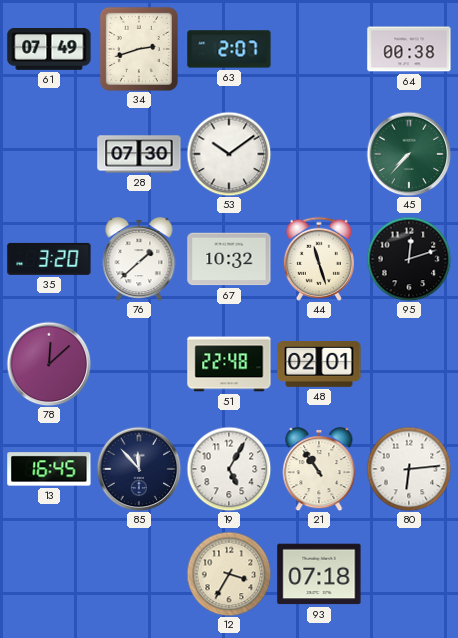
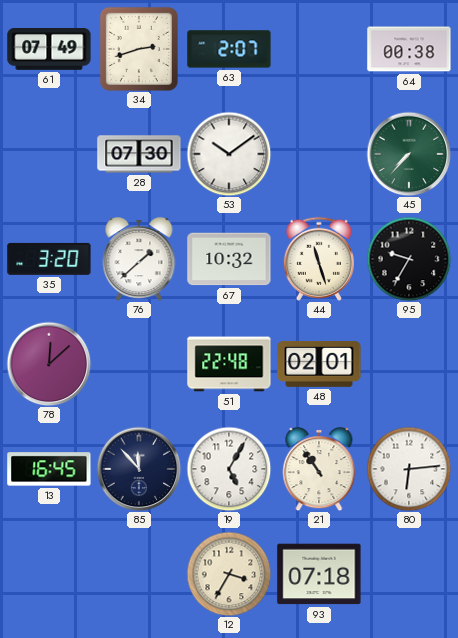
95: 12:12 -> 9:35 (409, 259)
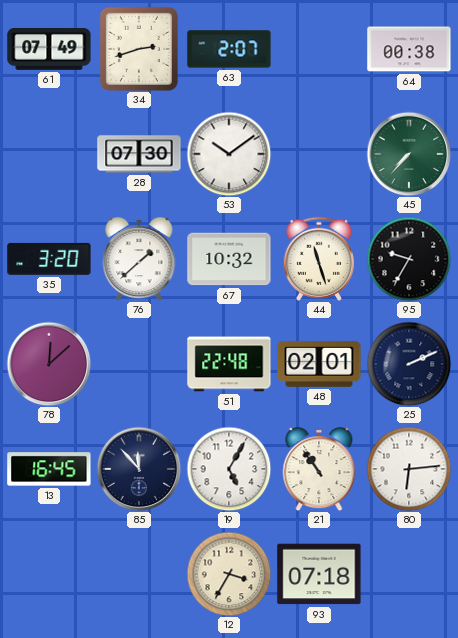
25: none -> 2:11 (409, 364)
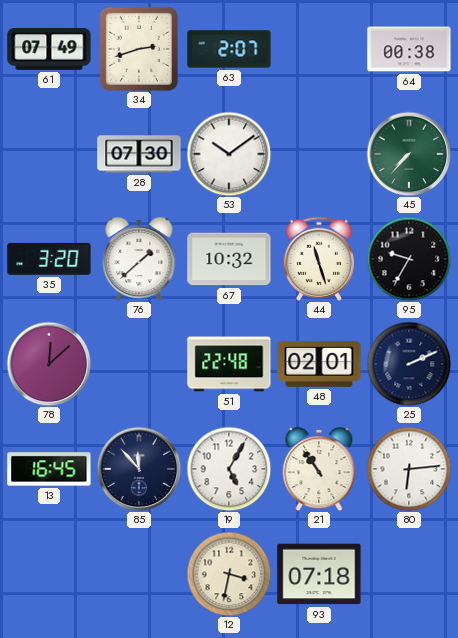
12: 3:35 -> 3:32 (229, 574)
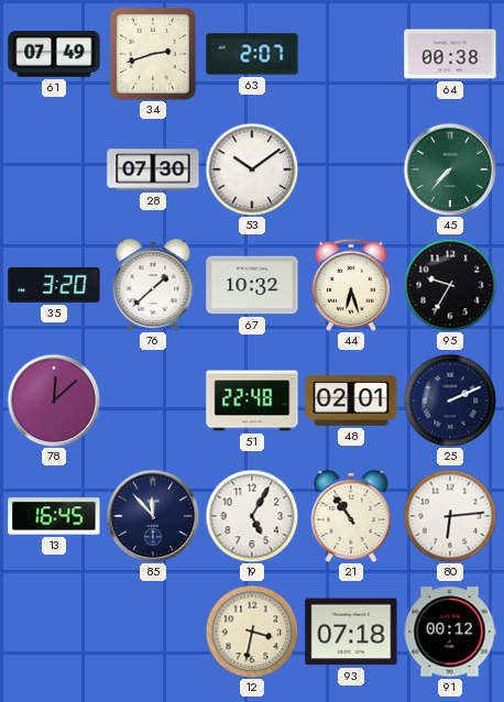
44: 11:27 -> 6:27 (351, 285)
91: none -> 00:12 (450, 632)
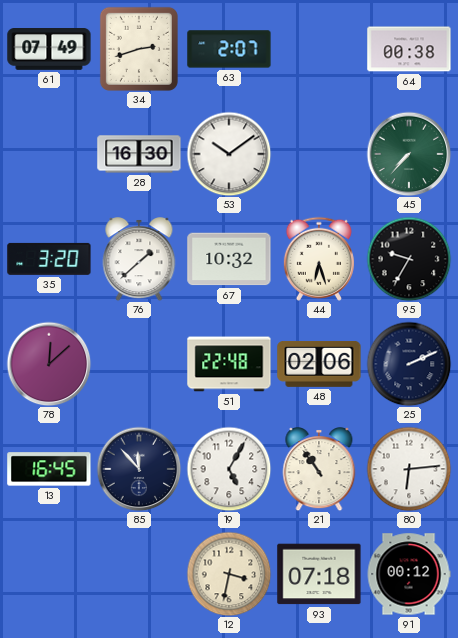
28: 07:30 -> 16:30 (139, 154)
48: 02:01 -> 02:06 (319, 364)
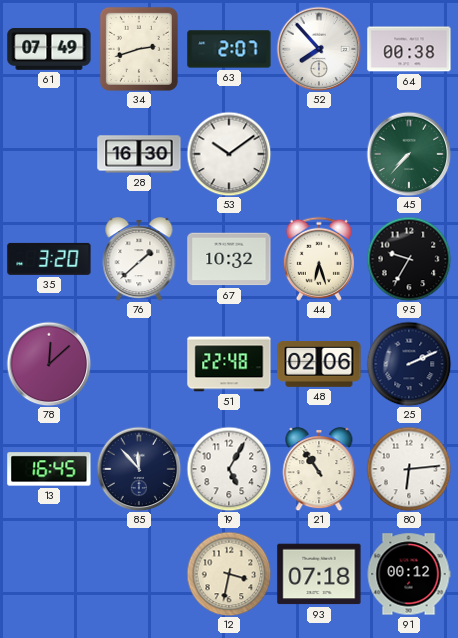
52: none -> 7:53 (319, 49)
